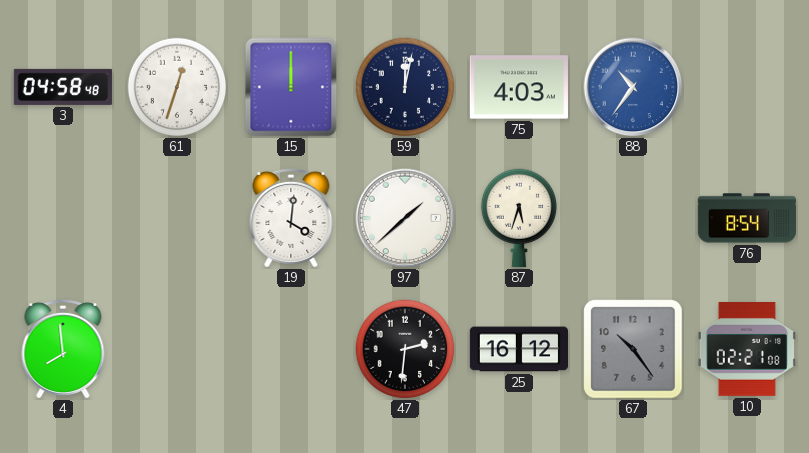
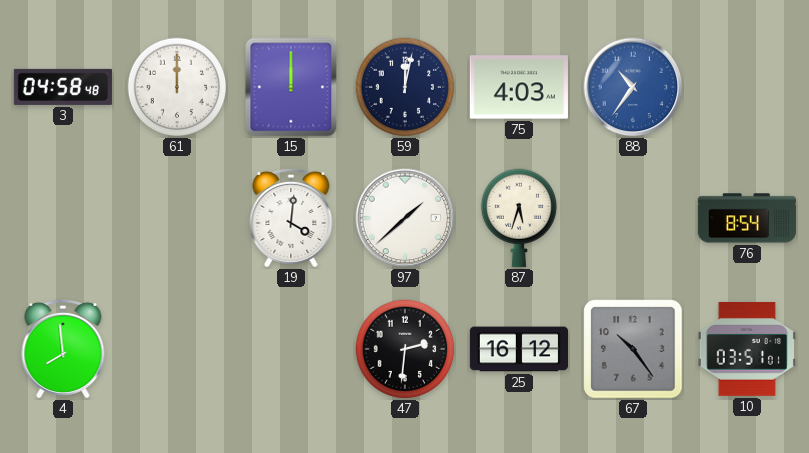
61: 12:33 -> 12:00 (177, 87)
10: 02:21 -> 03:51 (747, 349)
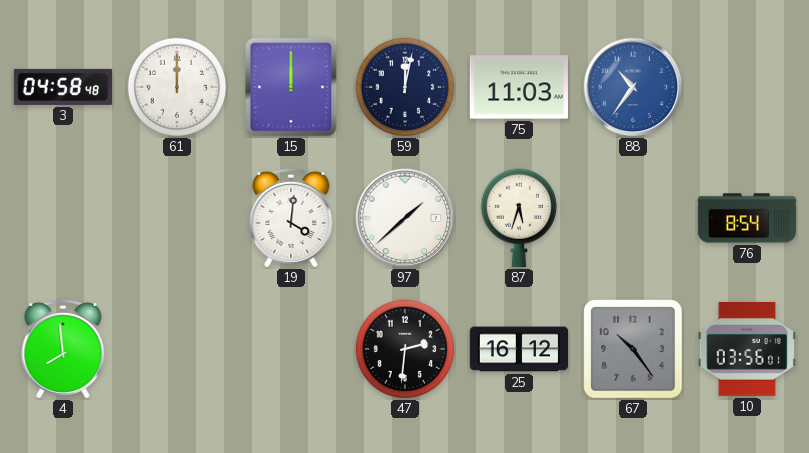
75: 4:03 -> 11:03 (519, 87)
10: 03:51 -> 03:56 (747, 349)
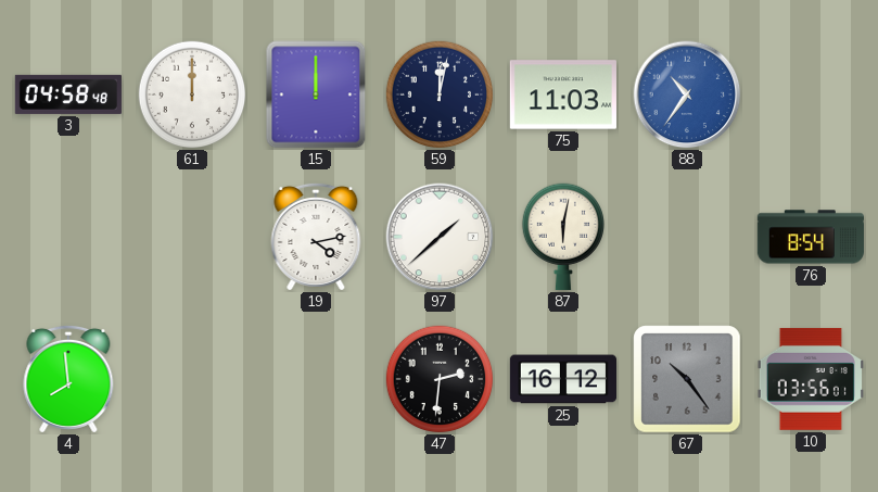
19: 4:01 -> 4:13 (316, 237)
87: 5:33 -> 6:02 (562, 237)
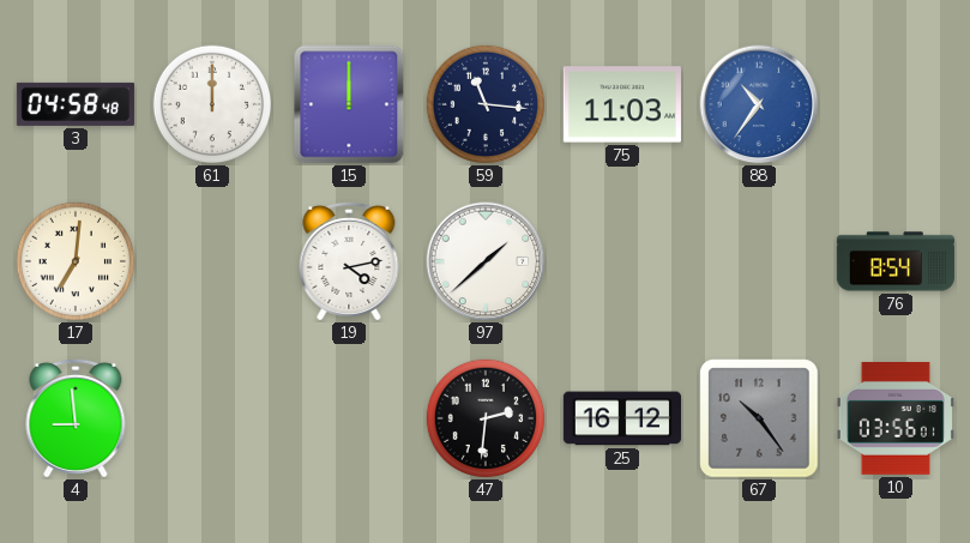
59: 12:02 -> 11:16 (486, 104)
17: none -> 7:01 (76, 261)
87: 6:02 -> none (562, 237)
4: 7:59 -> 8:59 (76, 418)
